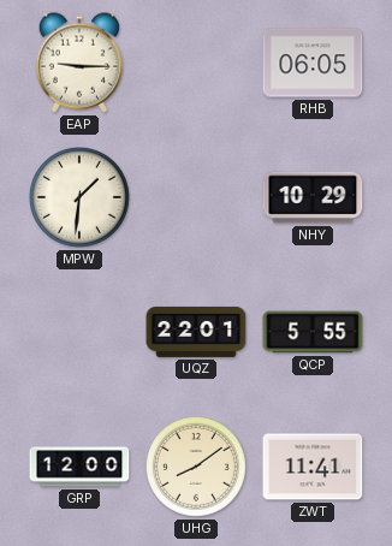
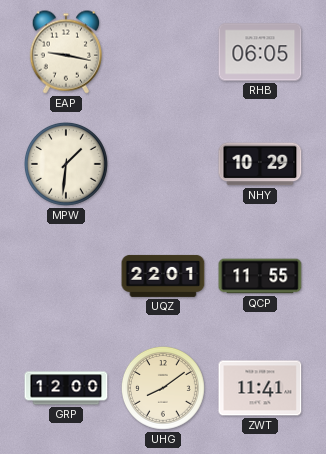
EAP: 9:15 -> 9:17 (65, 52)
QCP: 5:55 -> 11:55 (260, 276)
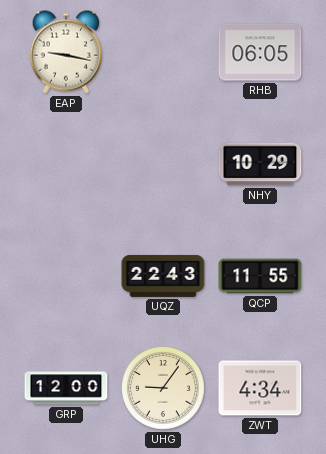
MPW: 1:31 -> none (66, 164)
UQZ: 22:01 -> 22:43 (163, 276)
UHG: 8:09 -> 9:06 (163, 388)
ZWT: 11:41 -> 4:34 (260, 388)
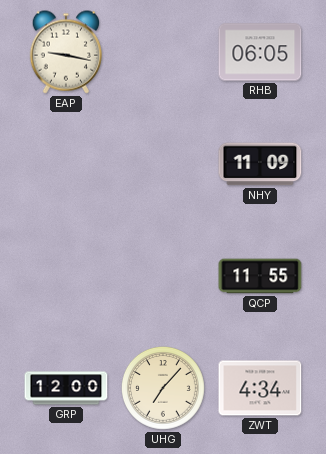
NHY: 10:29 -> 11:09 (260, 164)
UQZ: 22:43 -> none (163, 276)
UHG: 9:06 -> 7:07 (163, 388)
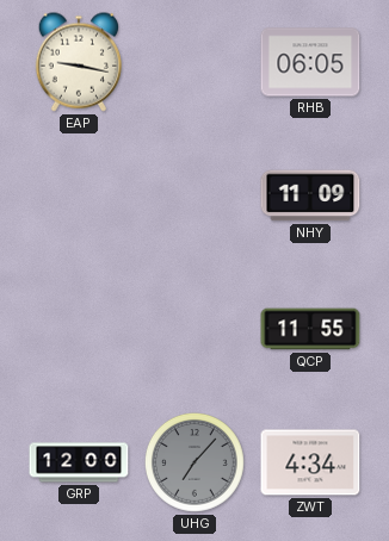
UHG dial: cream -> grey (194, 462)
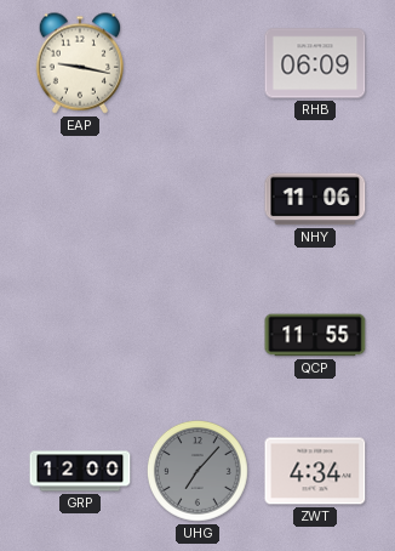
RHB: 06:05 -> 06:09 (315, 63)
NHY: 11:09 -> 11:06 (315, 199)
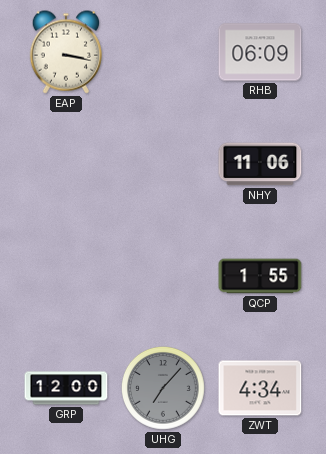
EAP: 9:17 -> 3:17 (65, 52)
QCP: 11:55 -> 1:55 (260, 276)
